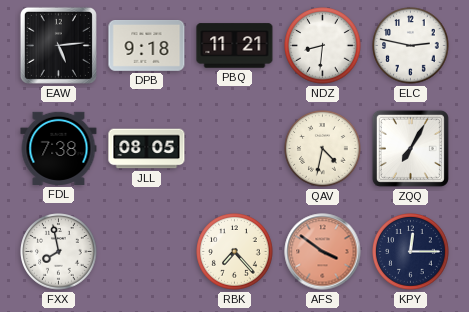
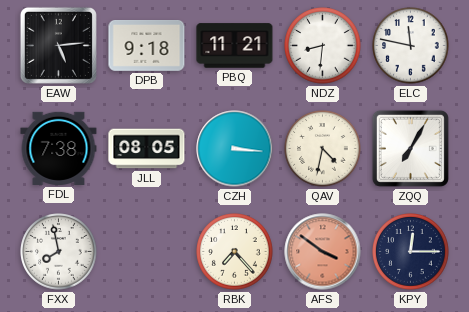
ELC: 2:47 -> 11:47 (411, 46)
CZH: none -> 3:16 (235, 149)
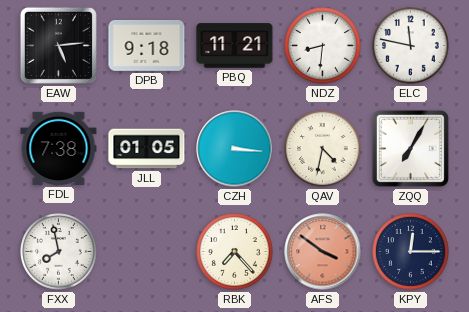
JLL: 08:05 -> 01:05 (147, 149)
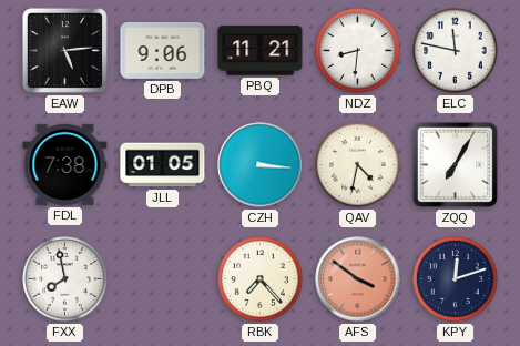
DPB: 9:18 -> 9:06 (163, 51)
KPY: 12:15 -> 12:12 (456, 279)
